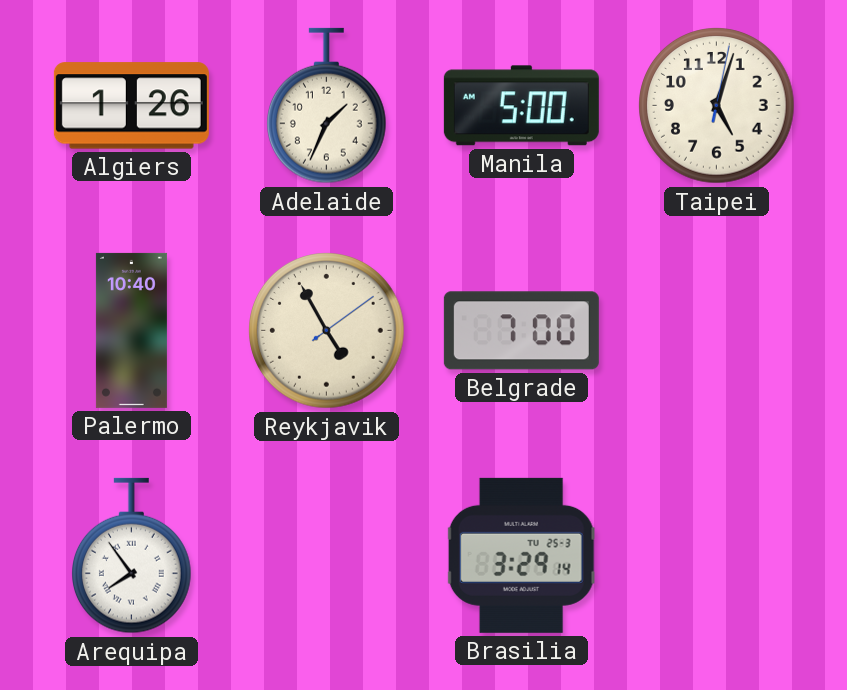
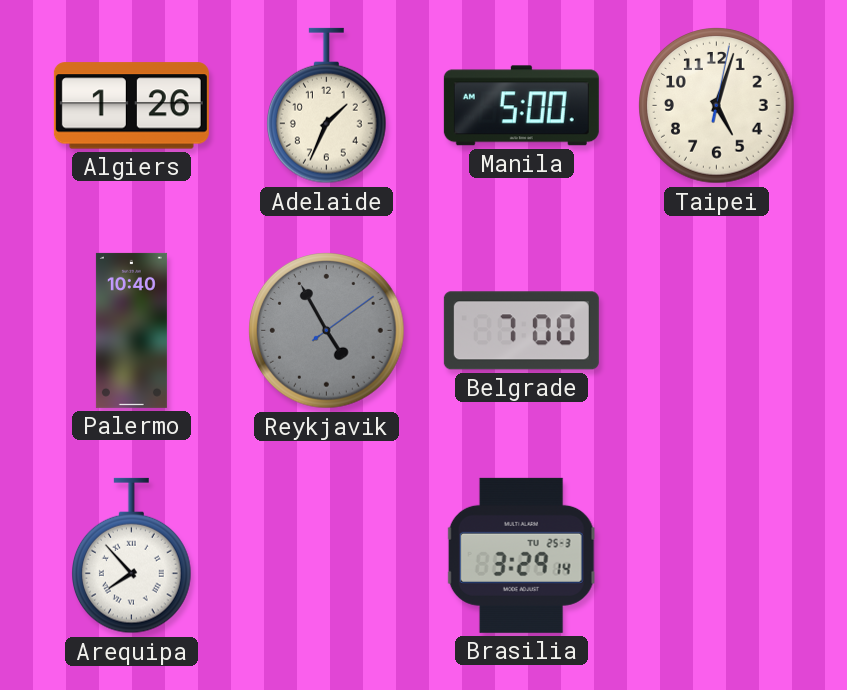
Reykjavik dial: cream -> grey (327, 331)
Arequipa: 7:54 -> 7:53 (132, 556)
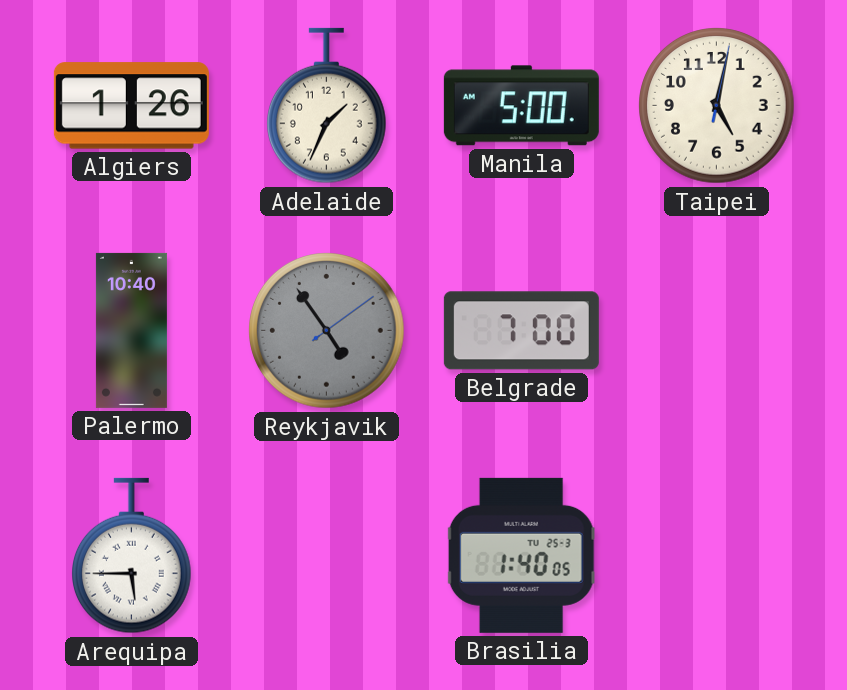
Taipei: 5:03 -> 5:02 (717, 106)
Reykjavik: 4:55 -> 4:54 (327, 331)
Arequipa: 7:53 -> 5:45 (132, 556)
Brasilia: 3:29 -> 1:40 (521, 555)
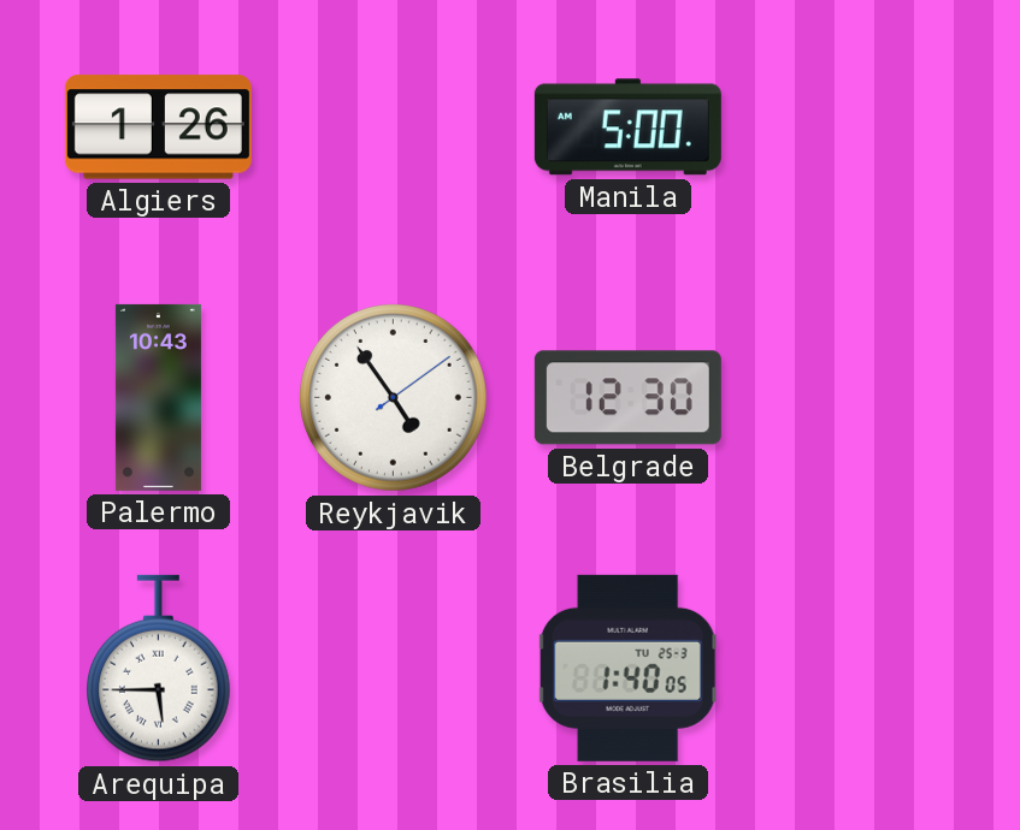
Adelaide: 1:34 -> none (327, 106)
Taipei: 5:02 -> none (717, 106)
Palermo: 10:40 -> 10:43 (158, 397)
Reykjavik dial: grey -> white (394, 398)
Belgrade: 7:00 -> 12:30 (627, 398)
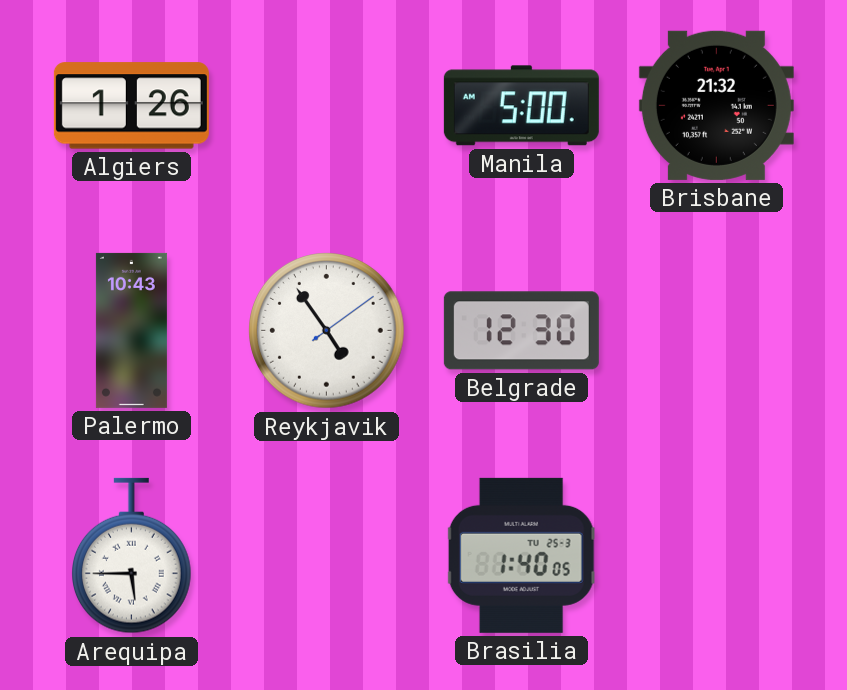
Brisbane: none -> 21:32 (716, 105)
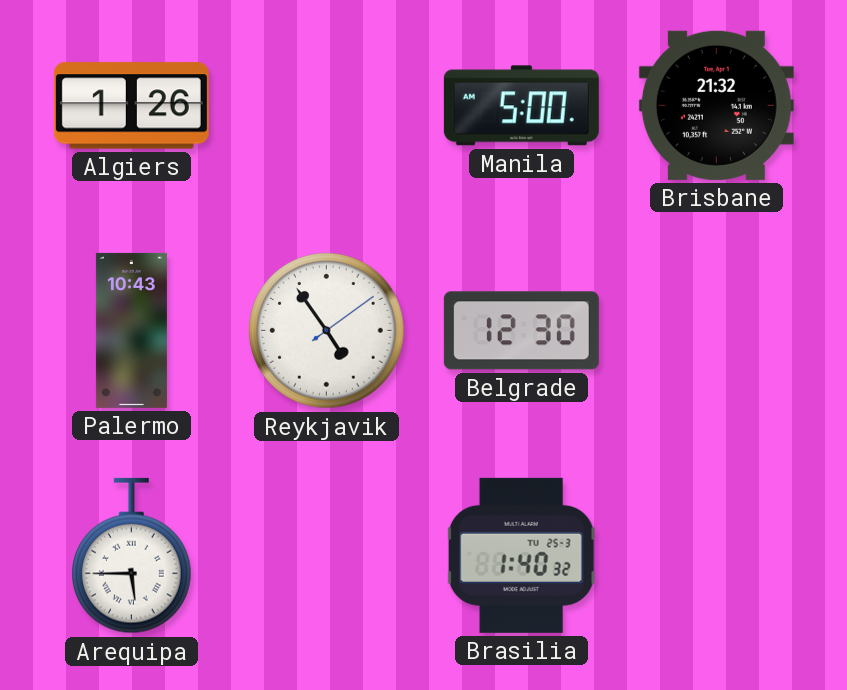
Brasilia: 1:40:05 -> 1:40:32 (521, 555)
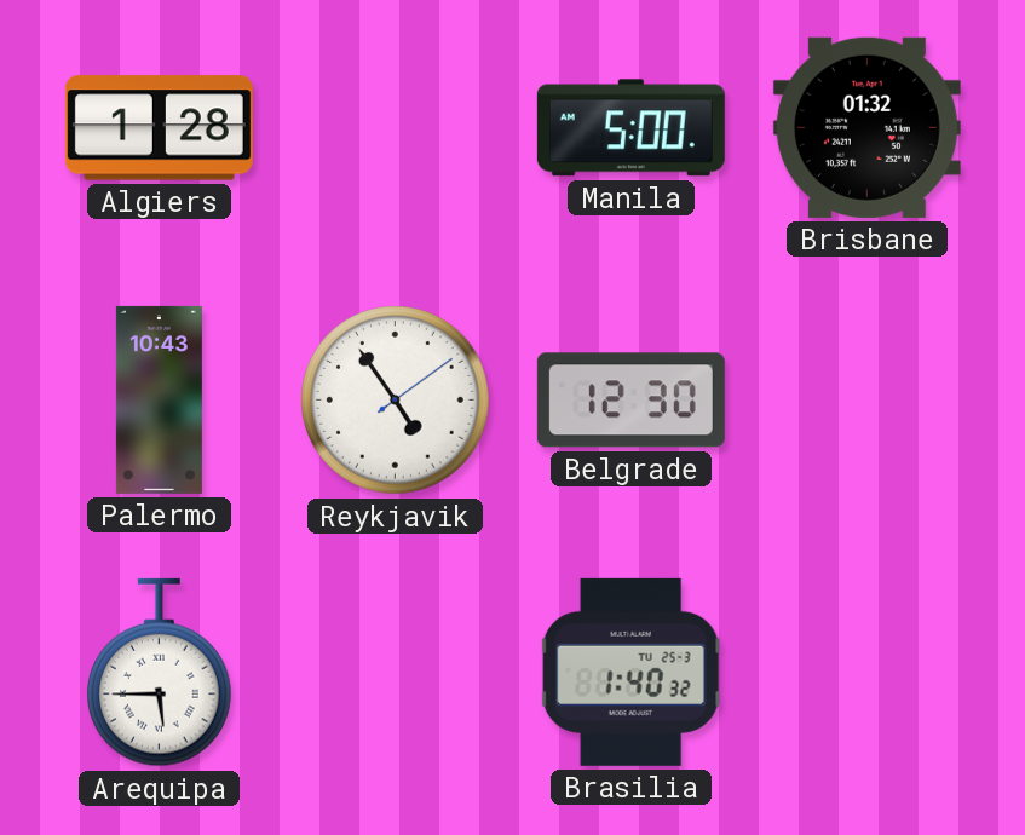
Algiers: 1:26 -> 1:28 (159, 128)
Brisbane: 21:32 -> 01:32 (866, 127)
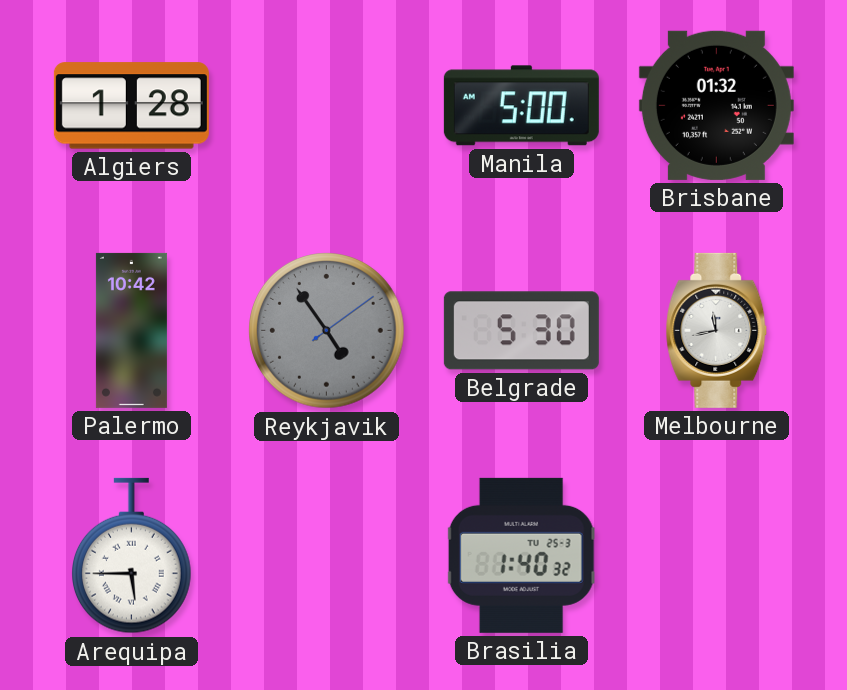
Palermo: 10:43 -> 10:42 (131, 330)
Reykjavik dial: white -> grey (327, 331)
Belgrade: 12:30 -> 5:30 (521, 331)
Melbourne: none -> 11:43 (717, 330)
